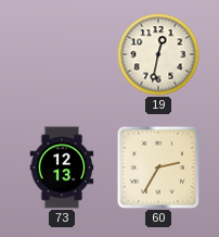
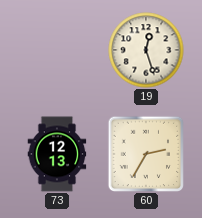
19: 12:32 -> 12:27 (146, 50)
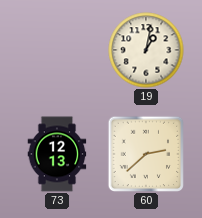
19: 12:27 -> 1:02 (146, 50)
60: 2:35 -> 2:38 (145, 154)
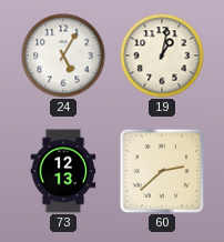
24: none -> 5:05 (63, 56)
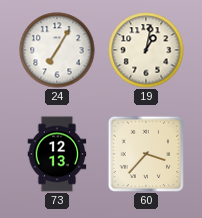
24: 5:05 -> 7:05 (57, 50)
60: 2:38 -> 3:37 (145, 154)
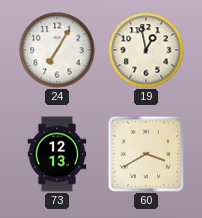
19: 1:02 -> 12:58 (146, 50)
60: 3:37 -> 3:40 (145, 154)
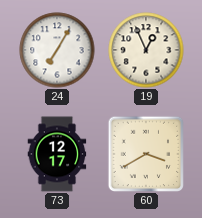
19: 12:58 -> 12:56 (146, 50)
73: 12:13 -> 12:17 (57, 154)
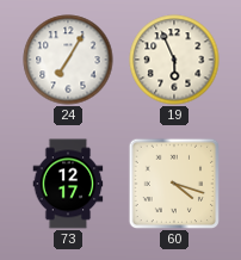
19: 12:56 -> 5:56 (174, 60)
60: 3:40 -> 4:18 (173, 184)
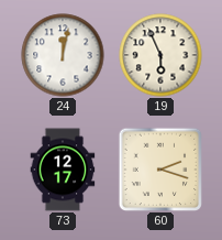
24: 7:05 -> 12:02 (63, 55)
60: 4:18 -> 2:18 (159, 170)
